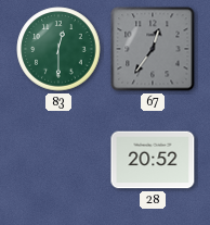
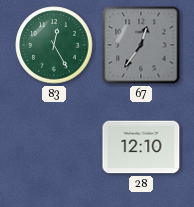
83: 12:30 -> 12:25 (54, 45)
28: 20:52 -> 12:10 (141, 147)
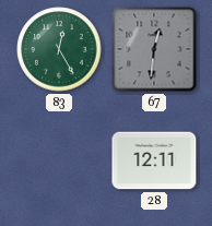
67: 12:36 -> 12:31 (154, 49)
28: 12:10 -> 12:11 (154, 160)
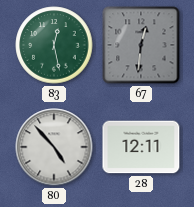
83: 12:25 -> 12:28 (54, 45)
80: none -> 4:53 (54, 147)
